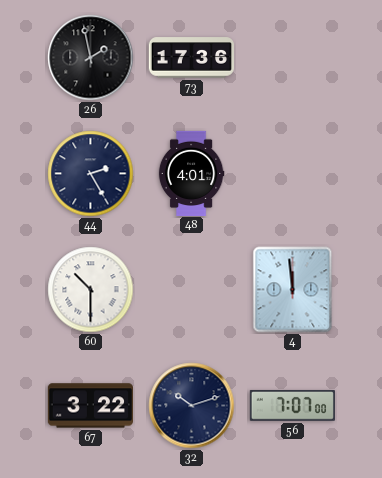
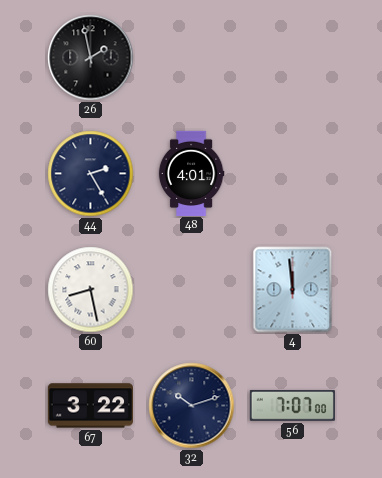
73: 17:36 -> none (191, 58)
60: 10:30 -> 8:28 (91, 290)
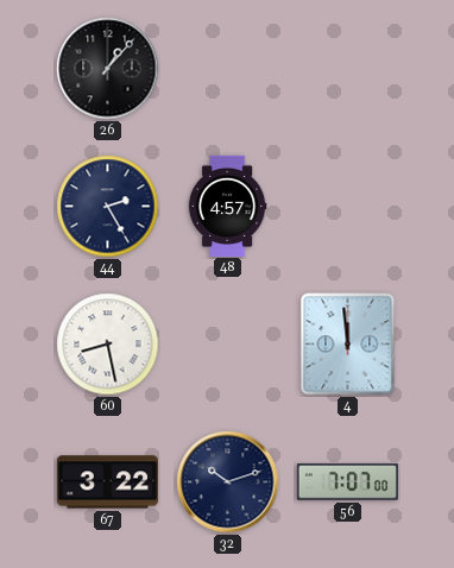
26: 1:58 -> 1:07 (108, 69)
48: 4:01 -> 4:57 (227, 206)
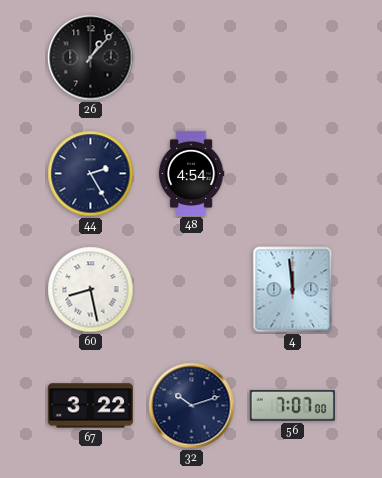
48: 4:57 -> 4:54 (191, 173)
